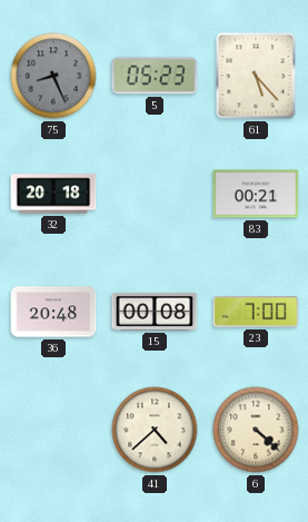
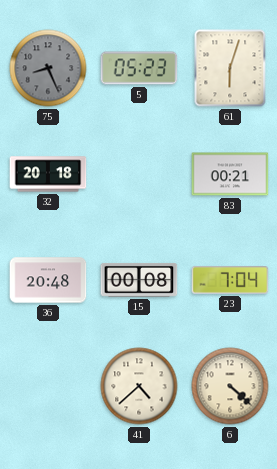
61: 5:23 -> 6:03 (230, 68)
23: 7:00 -> 7:04 (230, 280)
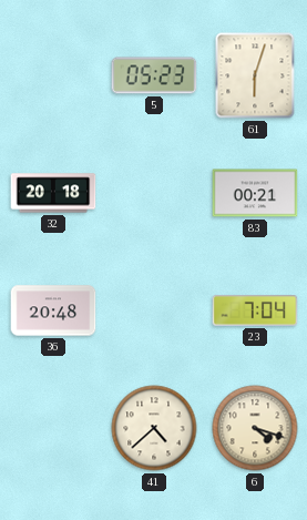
75: 8:26 -> none (48, 68)
15: 00:08 -> none (139, 280)
6: 4:22 -> 4:18 (255, 428)
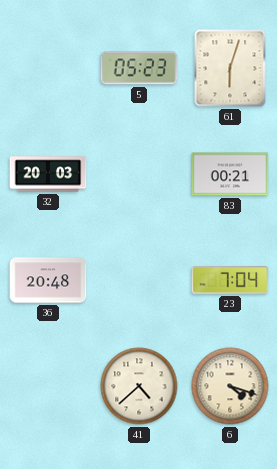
32: 20:18 -> 20:03 (48, 174)
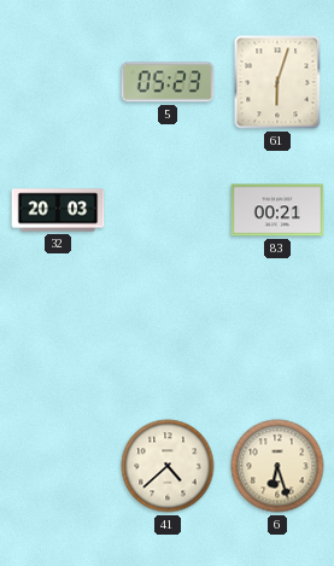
36: 20:48 -> none (48, 280)
23: 7:04 -> none (230, 280)
6: 4:18 -> 6:27 (277, 466)
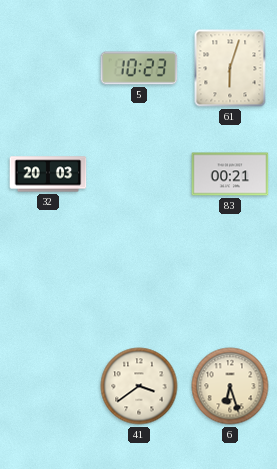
5: 05:23 -> 10:23 (139, 68)
41: 4:38 -> 3:39 (139, 386)
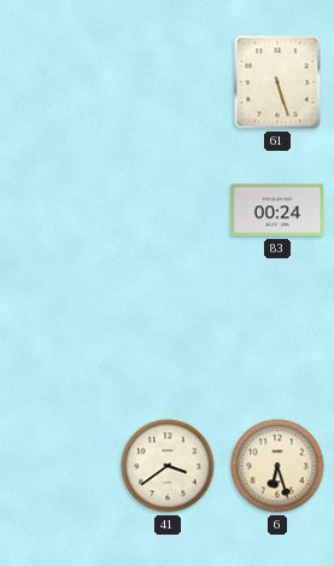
5: 10:23 -> none (139, 68)
61: 6:03 -> 5:27 (277, 82)
32: 20:03 -> none (48, 174)
83: 00:21 -> 00:24 (277, 210)
